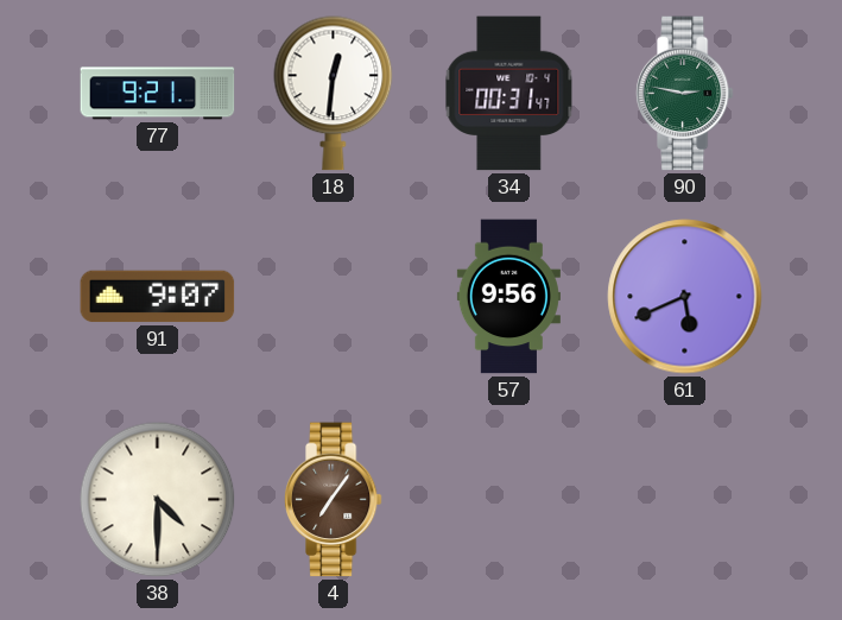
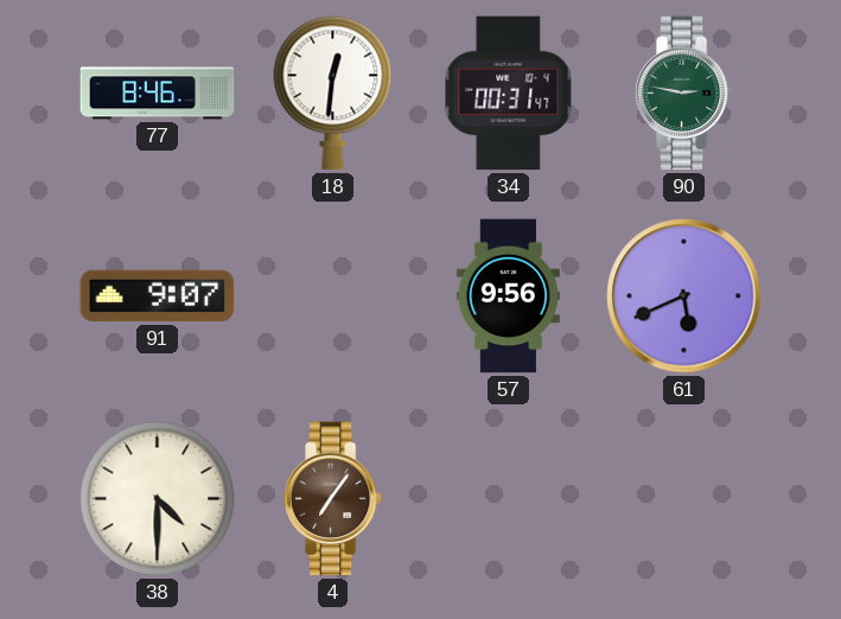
77: 9:21 -> 8:46 (158, 94)
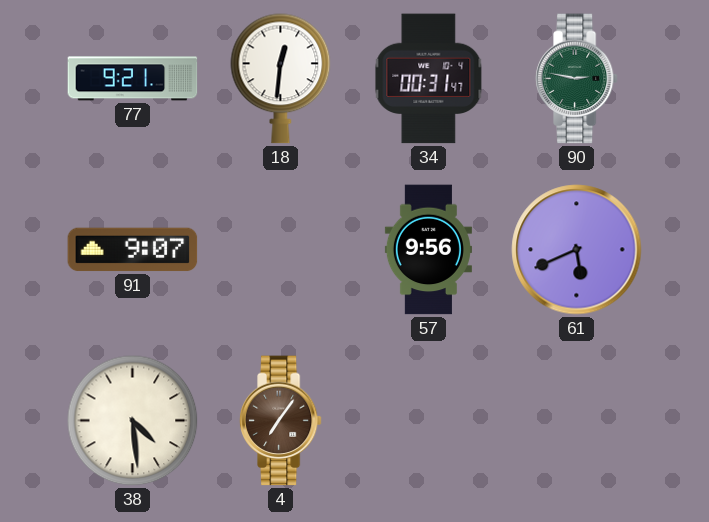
77: 8:46 -> 9:21 (133, 79)
38: 4:30 -> 4:29 (133, 421)
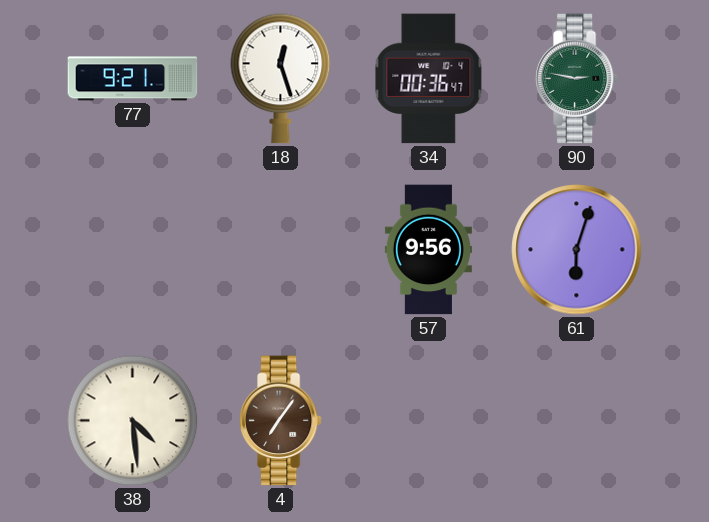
18: 12:31 -> 12:27 (281, 79)
34: 00:31 -> 00:36 (429, 79)
91: 9:07 -> none (133, 250)
61: 5:41 -> 6:03 (577, 250)
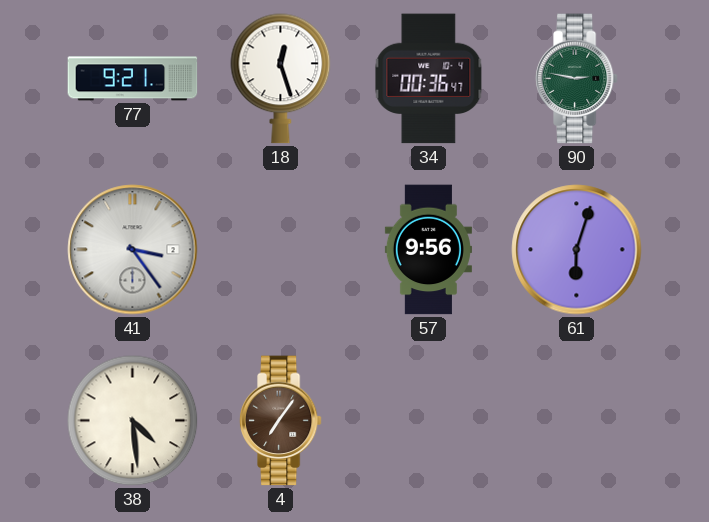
41: none -> 3:24 (133, 250)
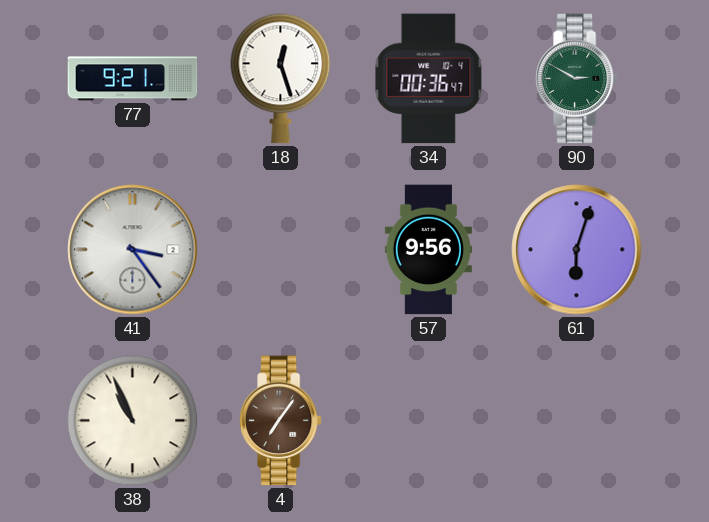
90: 2:47 -> 2:50 (576, 79)
38: 4:29 -> 10:56 (133, 421)
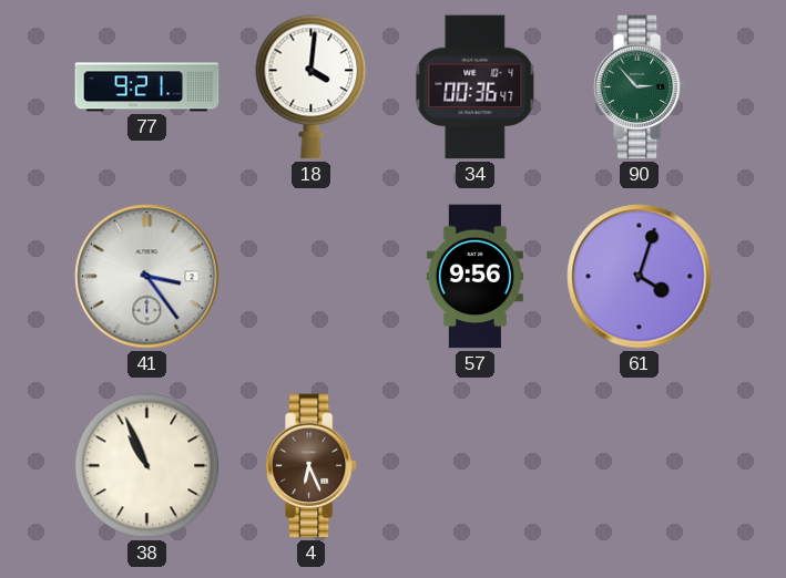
18: 12:27 -> 4:01 (312, 87)
90: 2:50 -> 2:53 (639, 87)
61: 6:03 -> 4:03 (640, 277)
4: 7:06 -> 6:26 (310, 466)
